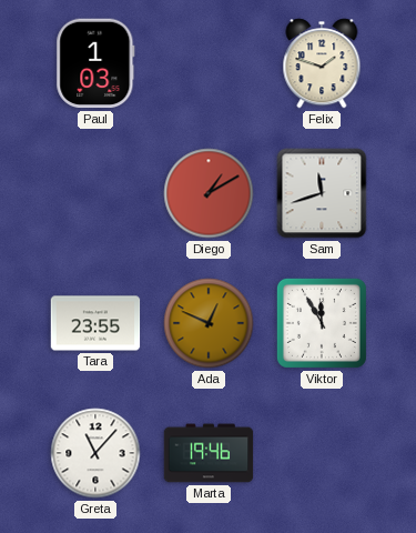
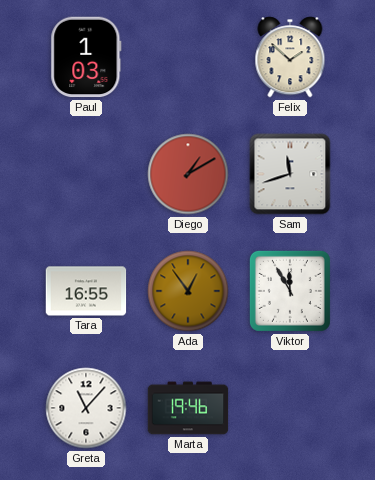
Felix: 1:48 -> 1:52 (290, 57)
Tara: 23:55 -> 16:55 (86, 291)
Ada: 12:49 -> 12:54 (188, 291)
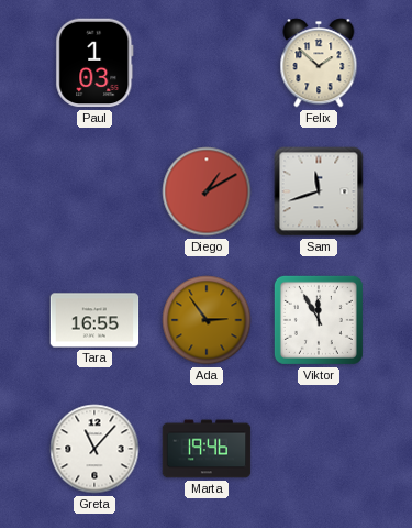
Ada: 12:54 -> 2:54 (207, 320)
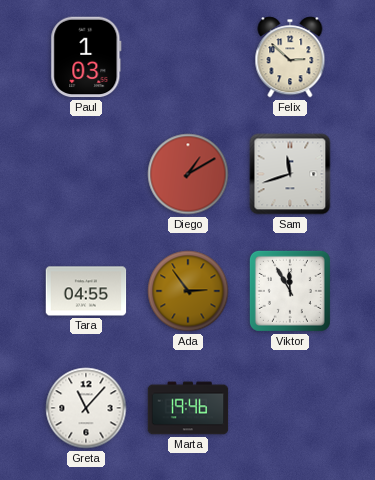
Felix: 1:52 -> 2:52 (290, 57)
Tara: 16:55 -> 04:55 (86, 291)
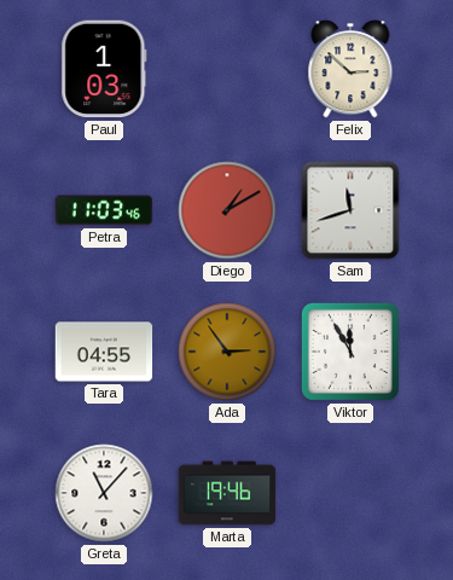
Petra: none -> 11:03 (104, 210)
